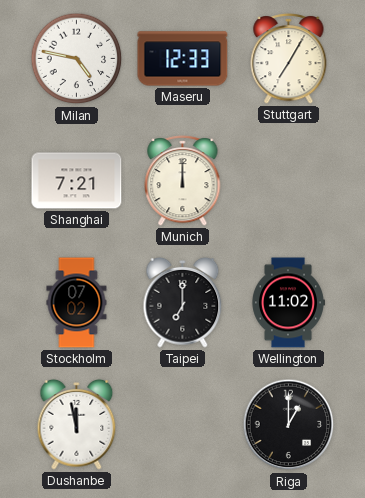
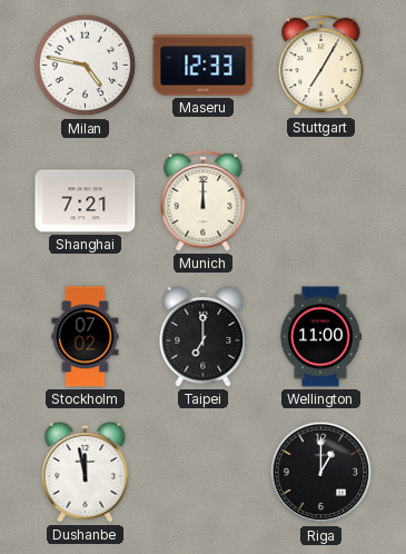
Wellington: 11:02 -> 11:00 (321, 337)
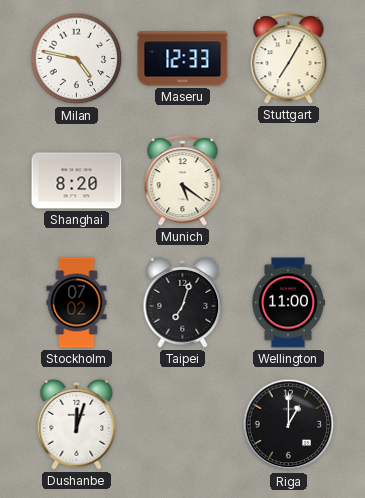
Shanghai: 7:21 -> 8:20 (77, 181)
Munich: 12:00 -> 5:21 (183, 181)
Taipei: 7:00 -> 7:03 (183, 302)
Dushanbe: 11:58 -> 12:03 (77, 424)
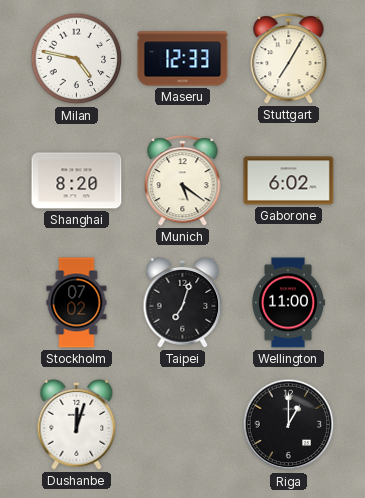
Gaborone: none -> 6:02 (289, 181)
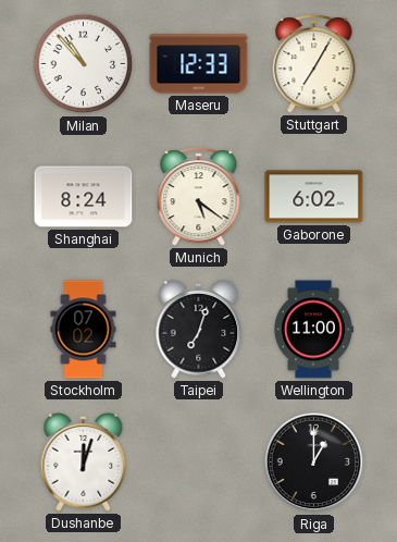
Milan: 4:47 -> 10:53 (84, 64)
Shanghai: 8:20 -> 8:24 (84, 197)
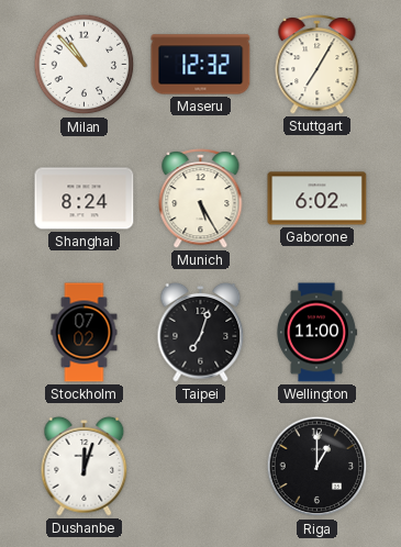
Maseru: 12:33 -> 12:32 (201, 65)
Munich: 5:21 -> 5:25 (201, 199)
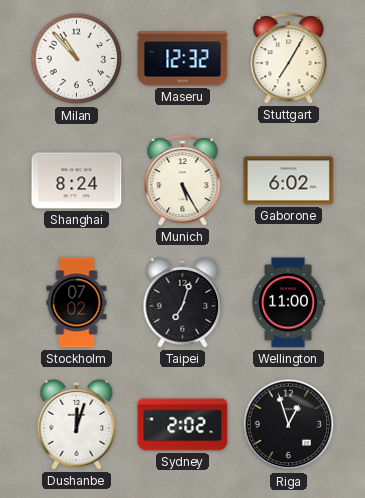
Sydney: none -> 2:02 (183, 425)
Riga: 1:00 -> 12:57 (289, 425)
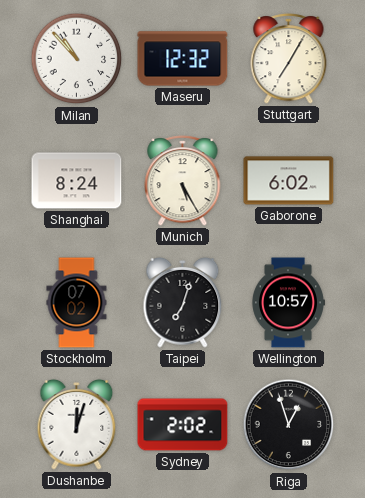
Wellington: 11:00 -> 10:57 (289, 303)
